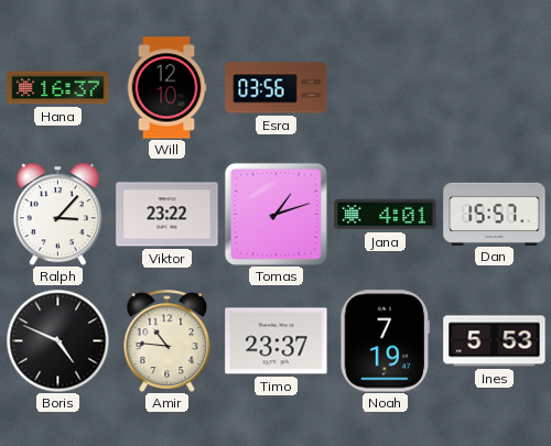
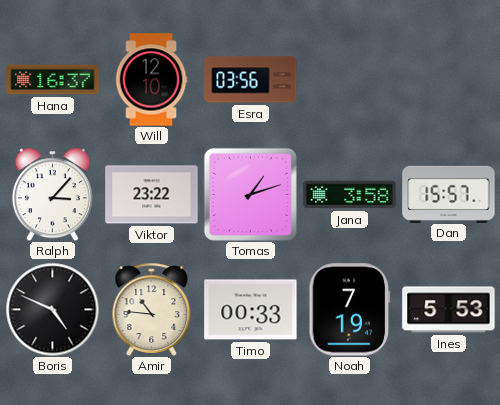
Jana: 4:01 -> 3:58 (350, 195)
Timo: 23:37 -> 00:33 (251, 310)
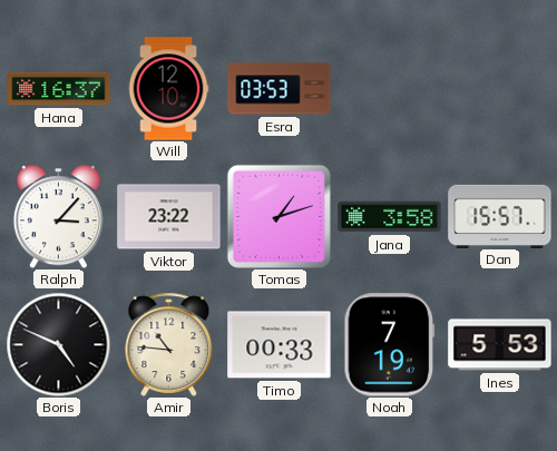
Esra: 03:56 -> 03:53 (280, 89)
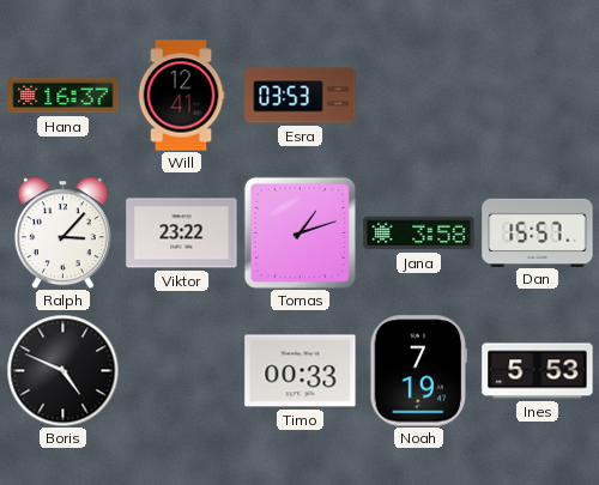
Will: 12:10 -> 12:41 (181, 96)
Amir: 10:46 -> none (169, 344)
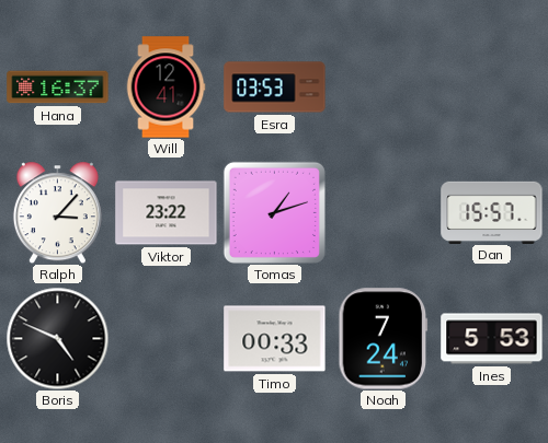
Jana: 3:58 -> none (419, 234)
Noah: 7:19 -> 7:24 (384, 339)
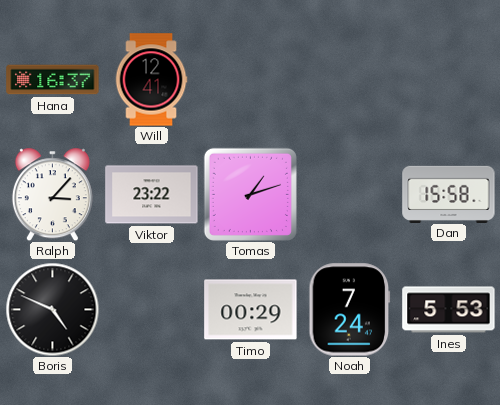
Esra: 03:53 -> none (275, 88)
Dan: 15:57 -> 15:58 (449, 194)
Timo: 00:33 -> 00:29 (251, 310)
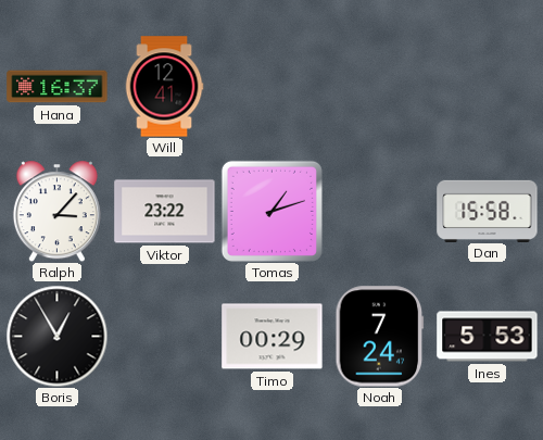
Boris: 4:49 -> 12:55 (56, 336)
